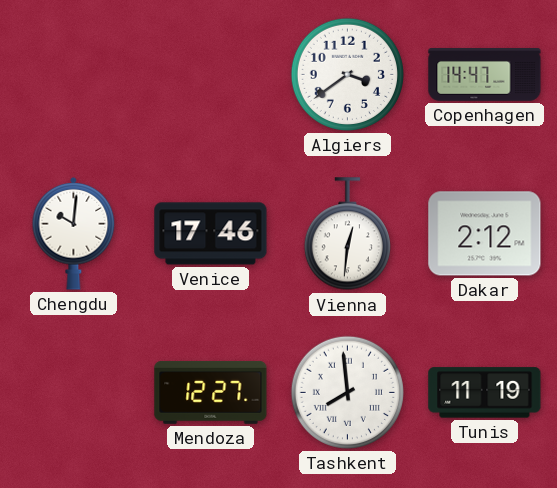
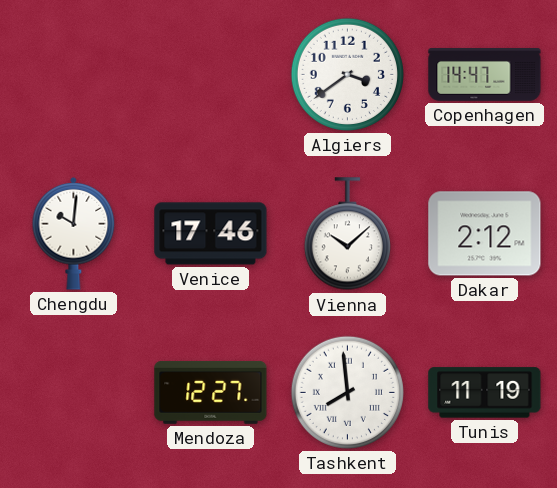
Vienna: 12:31 -> 10:08 (347, 234)
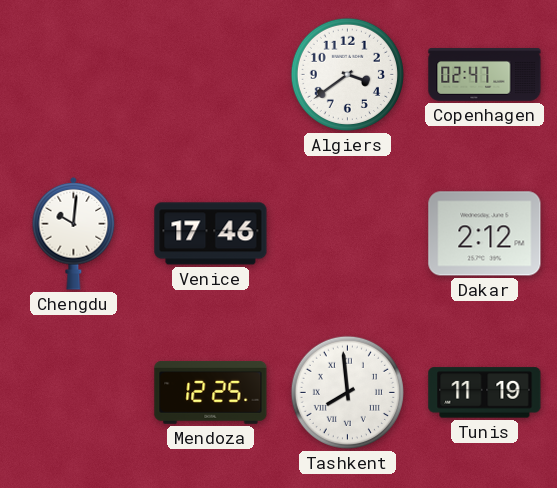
Copenhagen: 14:47 -> 02:47 (485, 75)
Vienna: 10:08 -> none (347, 234)
Mendoza: 12:27 -> 12:25 (211, 392)
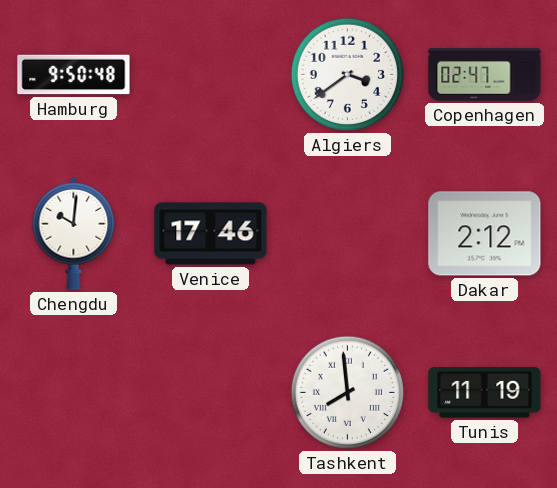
Hamburg: none -> 9:50 (74, 75)
Mendoza: 12:25 -> none (211, 392)
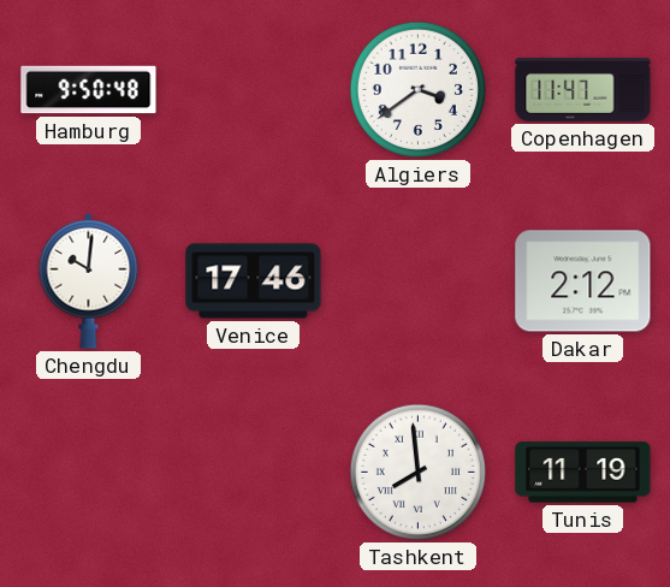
Copenhagen: 02:47 -> 11:47 (583, 90)
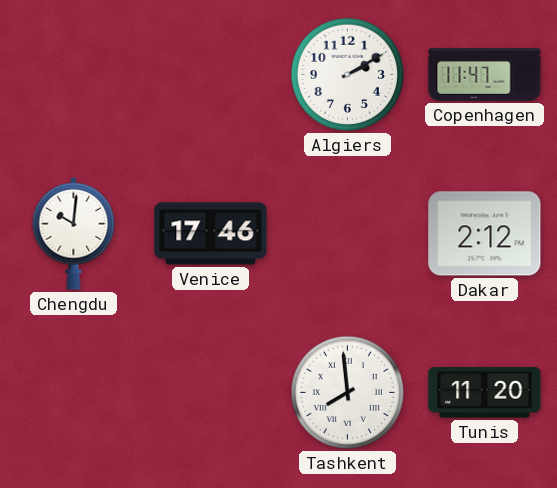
Hamburg: 9:50 -> none (89, 90)
Algiers: 3:39 -> 2:10 (347, 74)
Tunis: 11:19 -> 11:20 (485, 393)
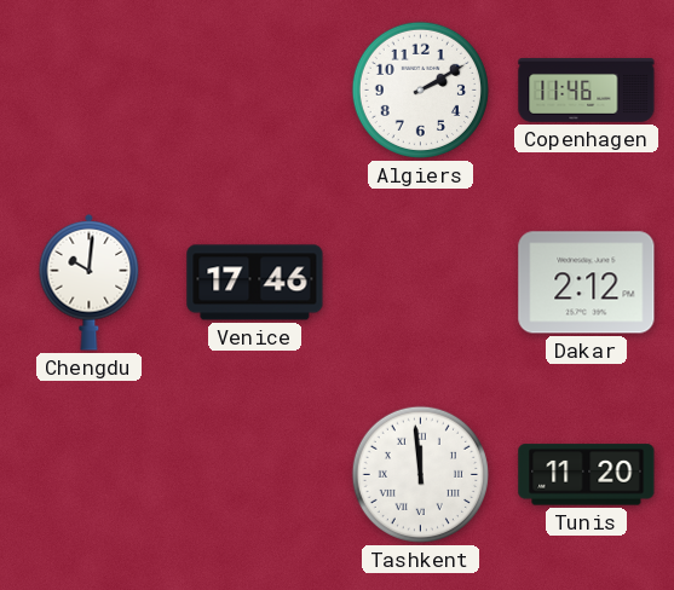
Copenhagen: 11:47 -> 11:46 (587, 91)
Tashkent: 7:59 -> 11:59 (420, 474)
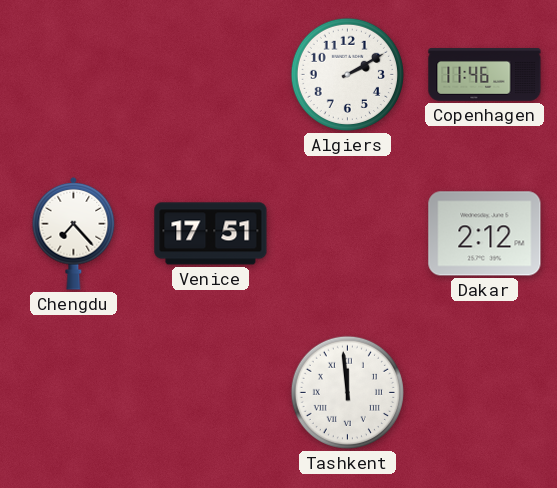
Chengdu: 10:01 -> 7:23 (74, 233)
Venice: 17:46 -> 17:51 (211, 234)
Tunis: 11:20 -> none (587, 475)
